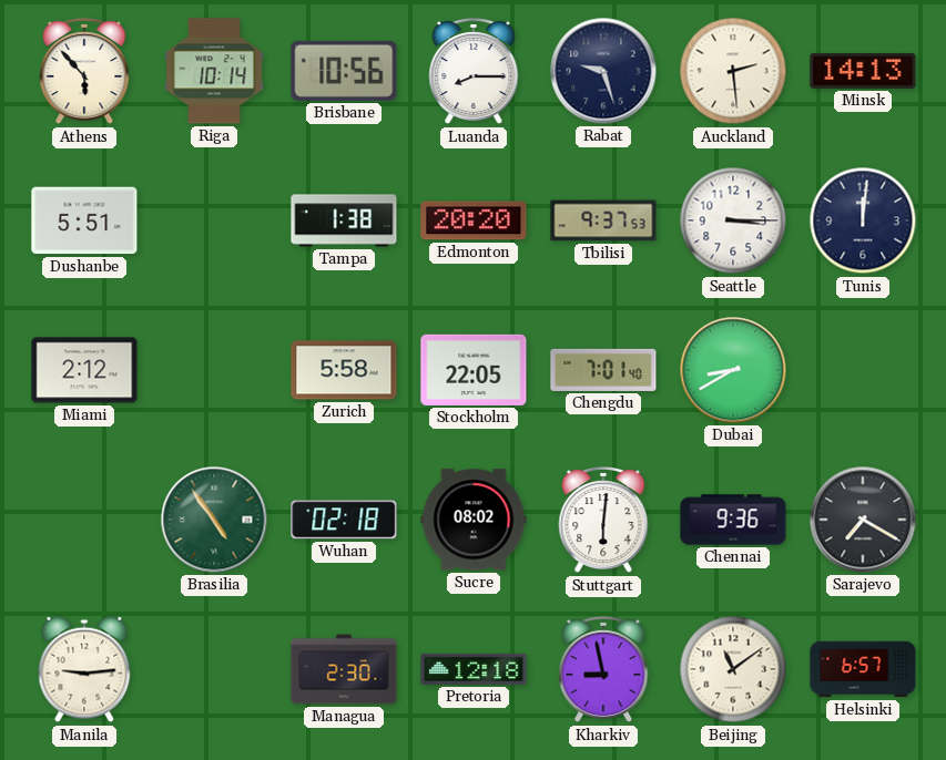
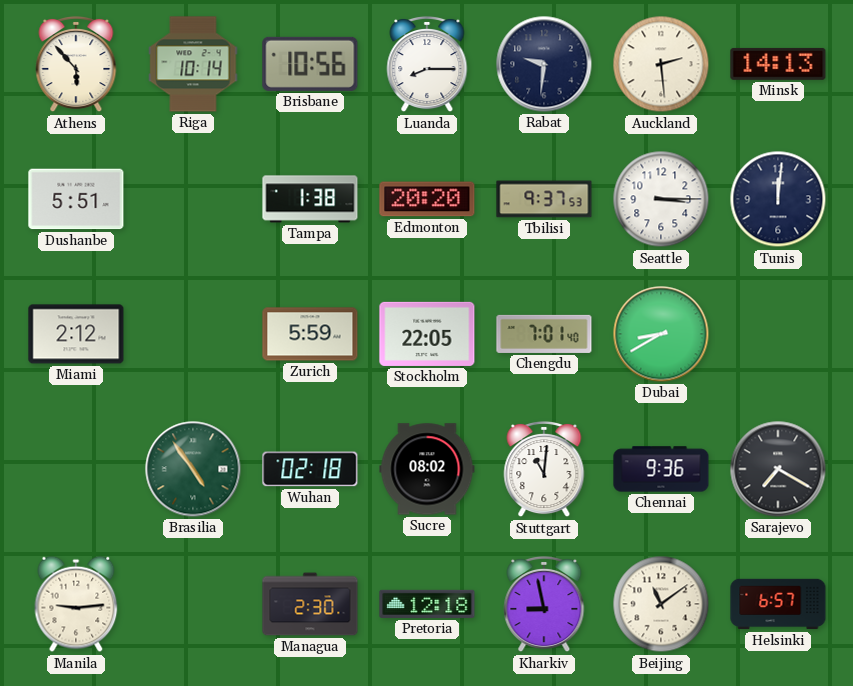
Rabat: 9:27 -> 9:31 (544, 64)
Zurich: 5:58 -> 5:59 (310, 334)
Stuttgart: 6:01 -> 11:01 (544, 469)
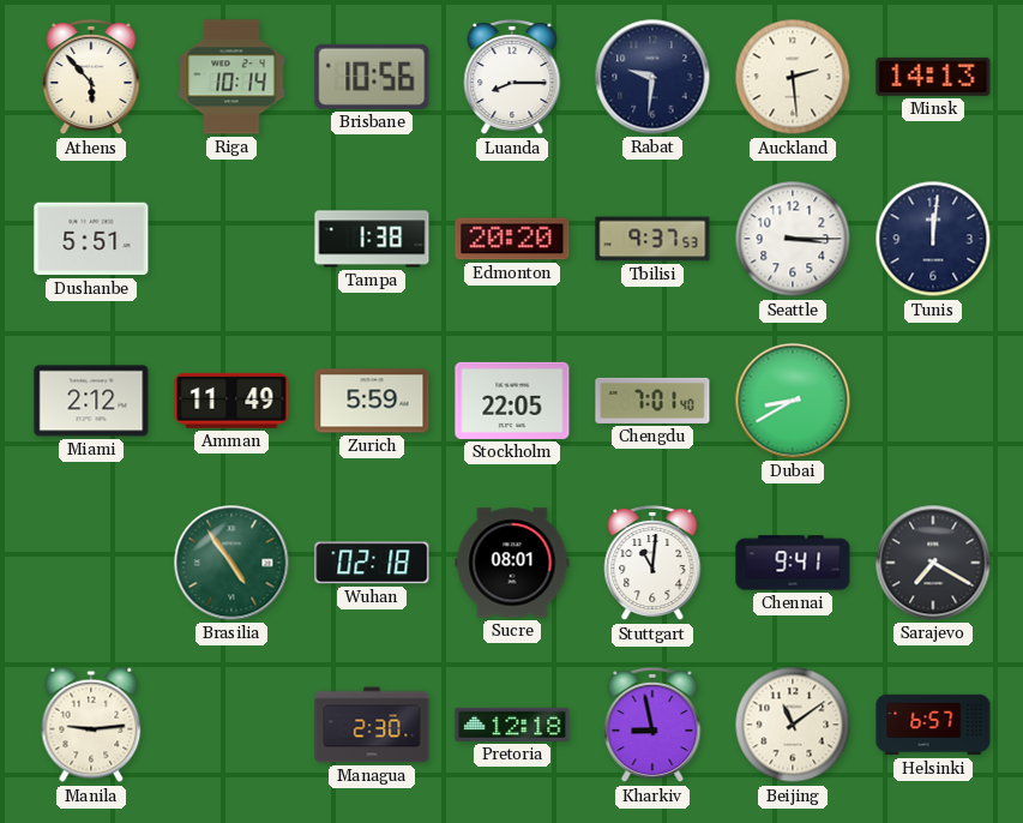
Amman: none -> 11:49 (231, 401)
Sucre: 08:02 -> 08:01 (512, 563)
Chennai: 9:36 -> 9:41 (793, 563)
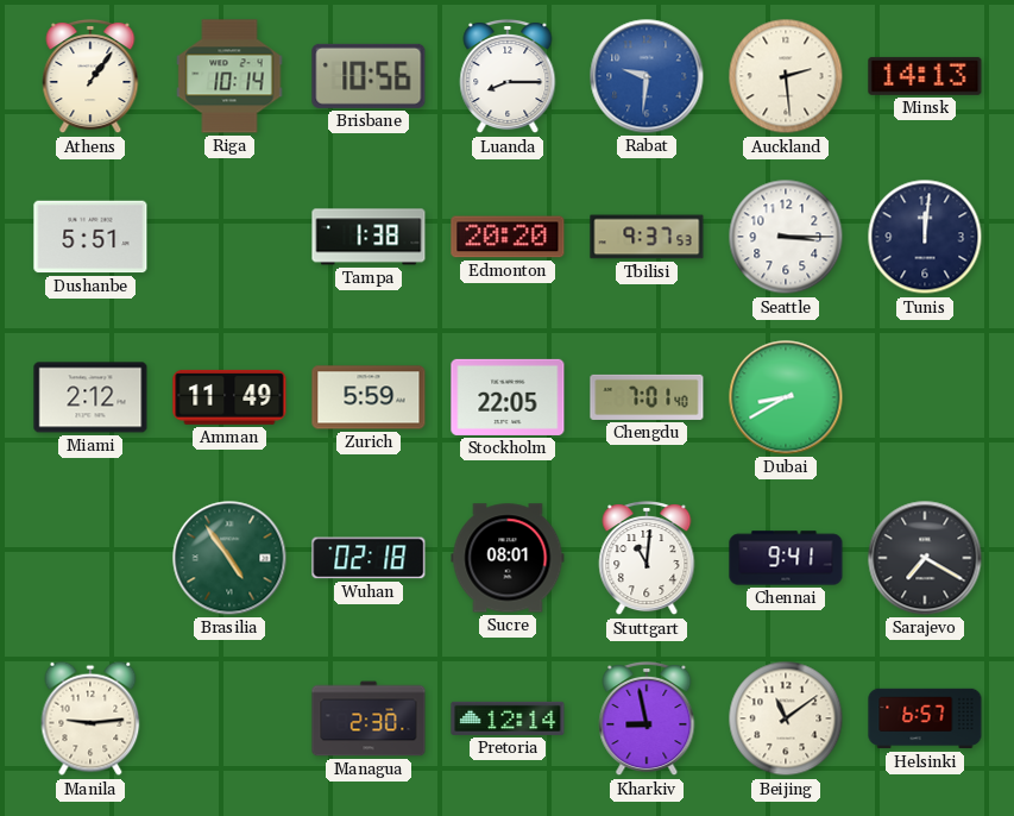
Athens: 5:53 -> 1:06 (90, 76)
Rabat dial: navy -> blue (647, 76)
Pretoria: 12:18 -> 12:14 (508, 718)
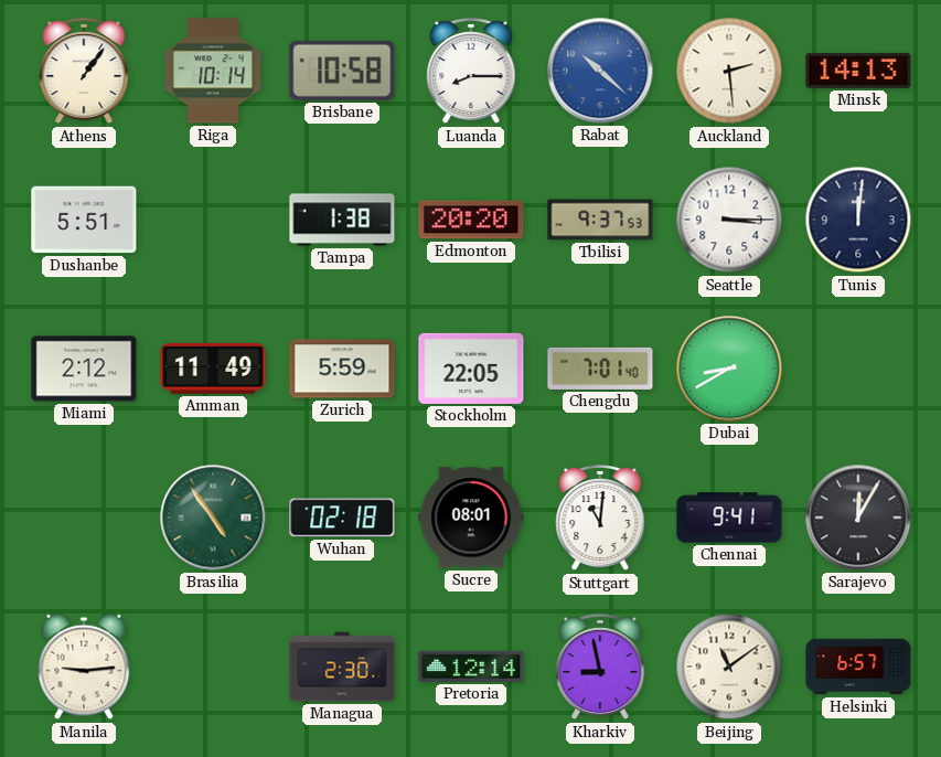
Brisbane: 10:56 -> 10:58 (342, 71)
Rabat: 9:31 -> 10:22 (600, 71)
Sarajevo: 7:20 -> 12:05 (858, 518)
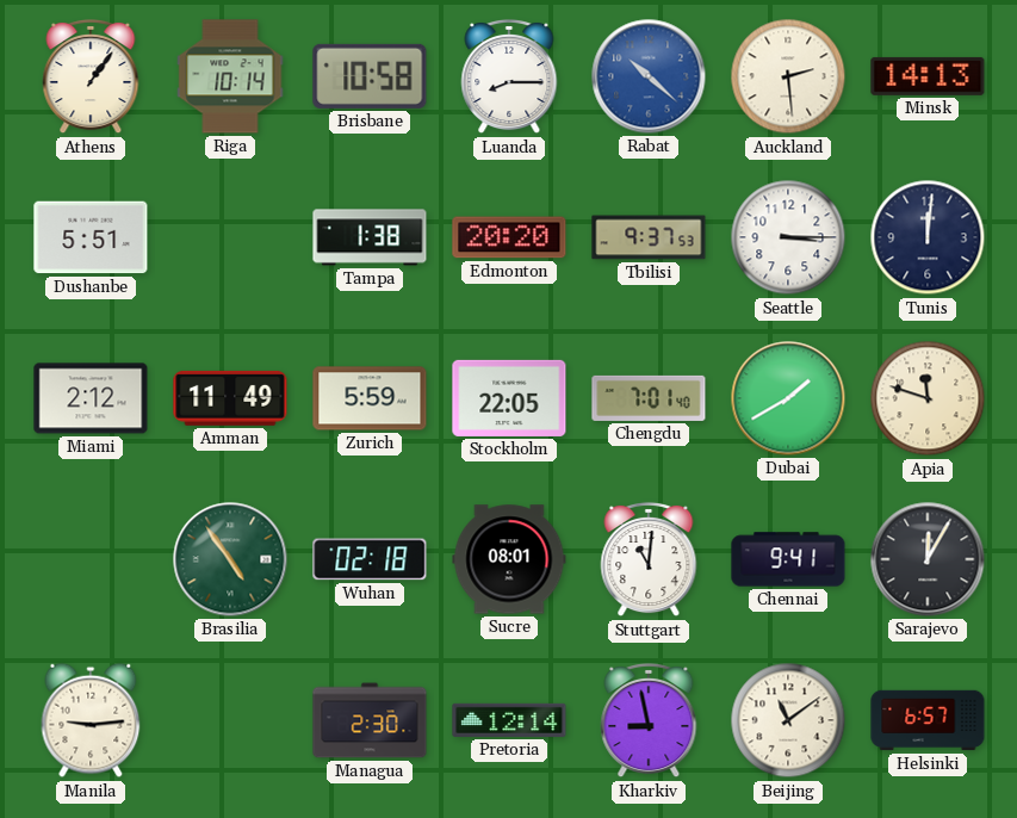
Dubai: 8:40 -> 1:40 (788, 398)
Apia: none -> 11:48 (928, 398)
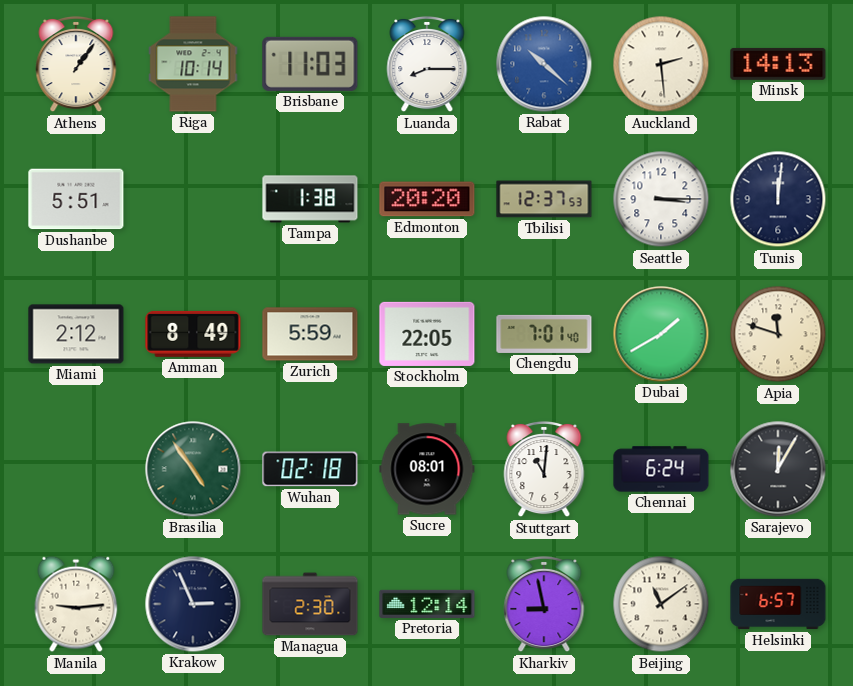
Brisbane: 10:58 -> 11:03 (310, 64)
Tbilisi: 9:37 -> 12:37 (544, 199)
Amman: 11:49 -> 8:49 (193, 334)
Chennai: 9:41 -> 6:24 (661, 469)
Krakow: none -> 2:56 (193, 604)
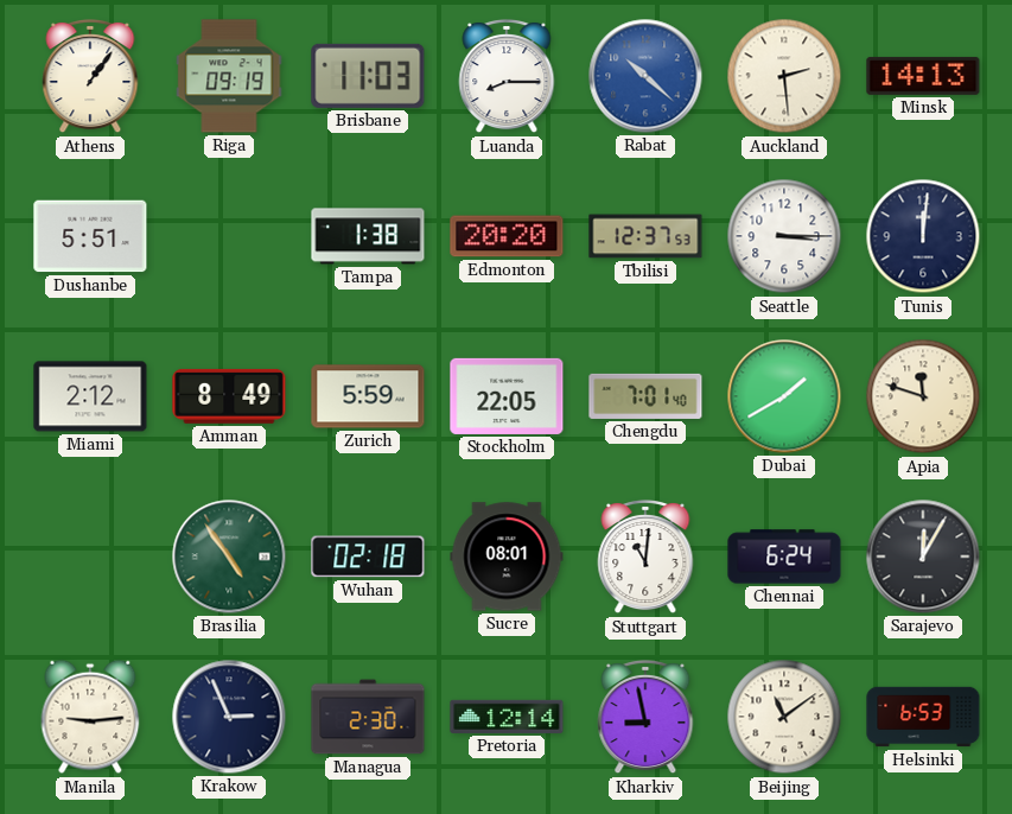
Riga: 10:14 -> 09:19 (229, 76)
Helsinki: 6:57 -> 6:53 (923, 717)
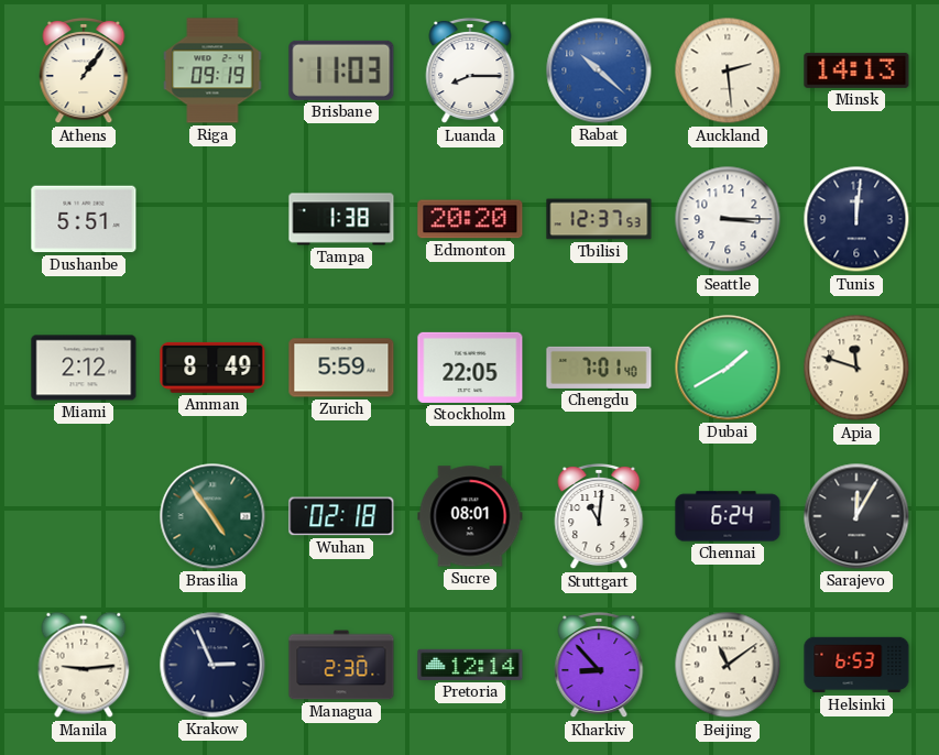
Kharkiv: 8:58 -> 8:53 (599, 665)
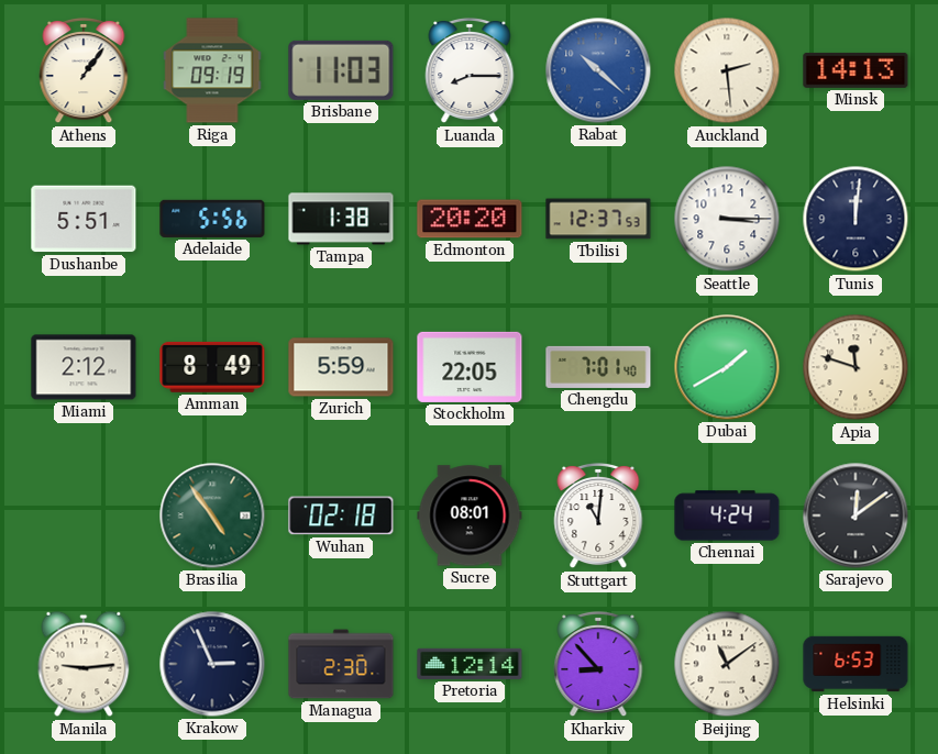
Adelaide: none -> 5:56 (212, 219)
Chennai: 6:24 -> 4:24 (727, 515)
Sarajevo: 12:05 -> 12:09 (856, 515)
